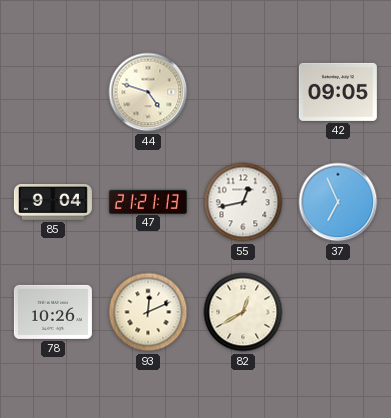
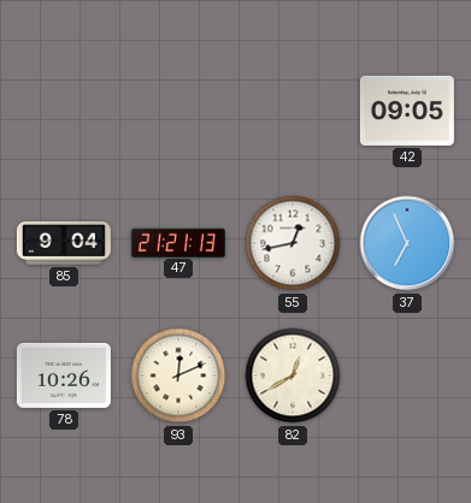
44: 4:48 -> none (148, 92)
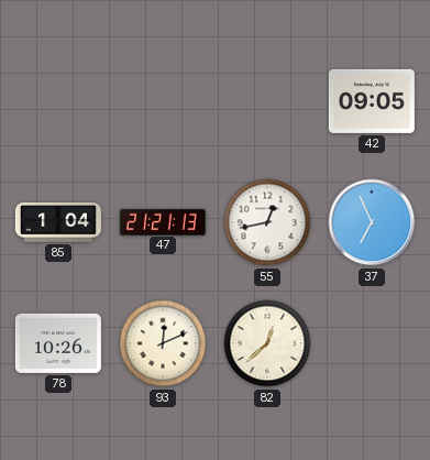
85: 9:04 -> 1:04 (58, 223)
82: 12:40 -> 12:38 (267, 343)
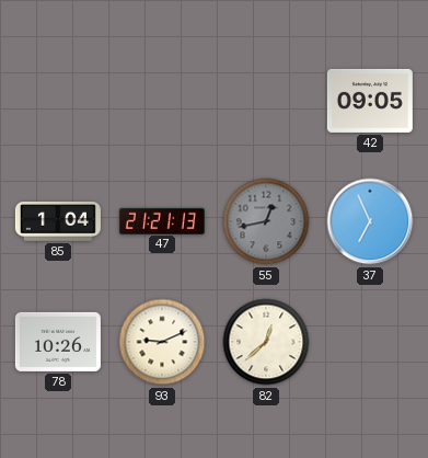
55 dial: white -> grey (266, 221)
93: 12:11 -> 9:11 (162, 342)
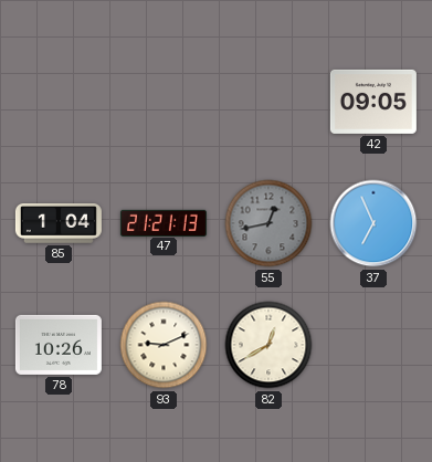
82: 12:38 -> 12:40 (268, 345)
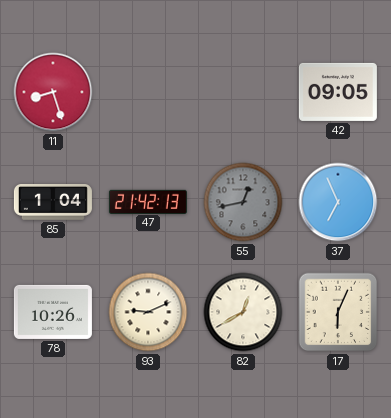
11: none -> 8:27 (53, 92)
47: 21:21 -> 21:42 (148, 201)
17: none -> 6:04 (338, 312)
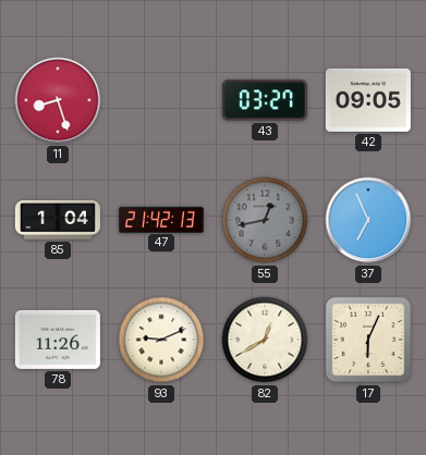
43: none -> 03:27 (265, 100)
78: 10:26 -> 11:26 (58, 340)
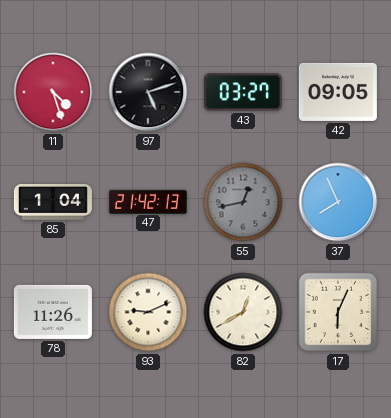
11: 8:27 -> 4:27 (53, 92)
97: none -> 5:12 (148, 92)
37: 6:56 -> 7:56 (338, 202)
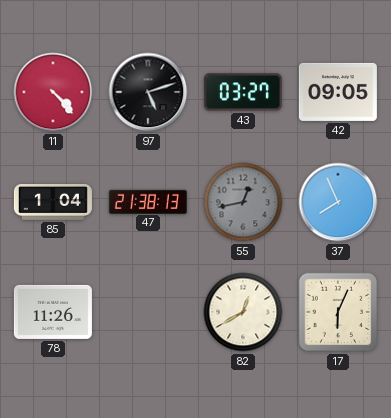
11: 4:27 -> 4:23 (53, 92)
47: 21:42 -> 21:38 (148, 201)
93: 9:11 -> none (148, 312)
